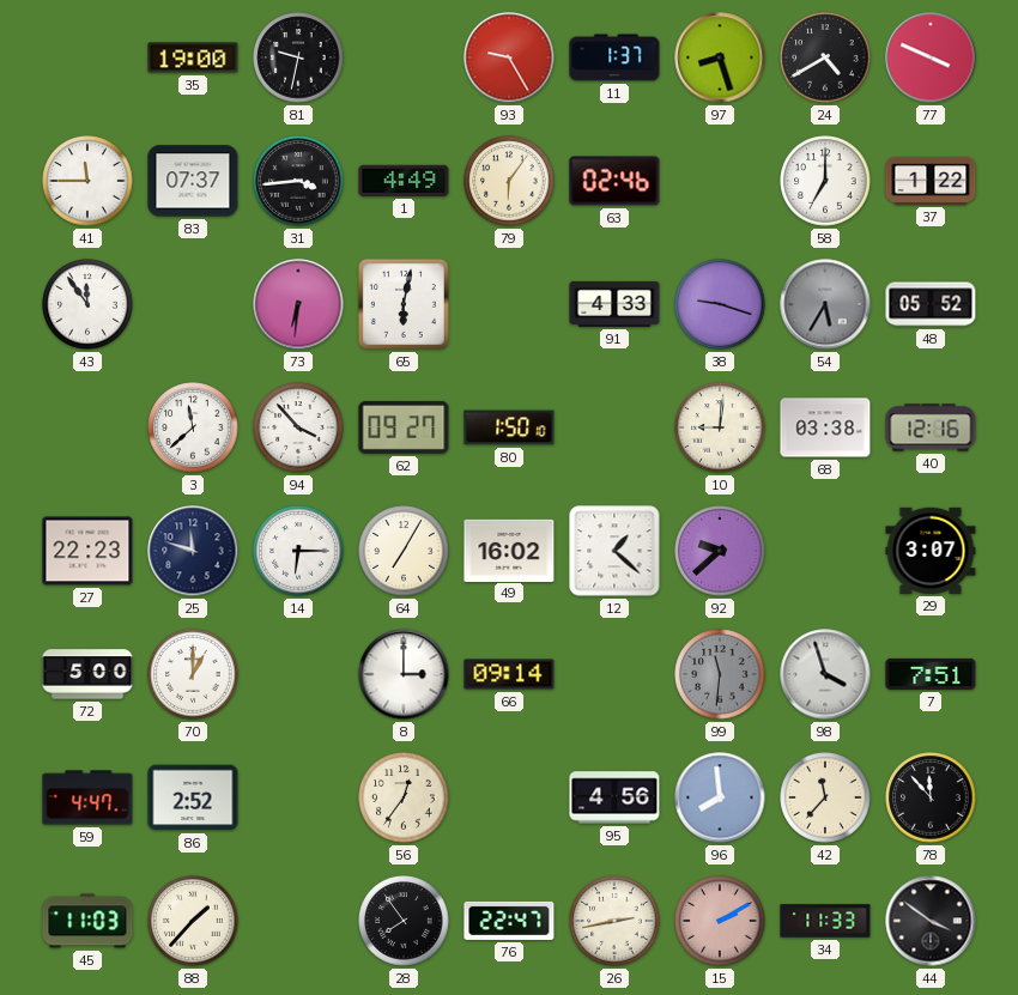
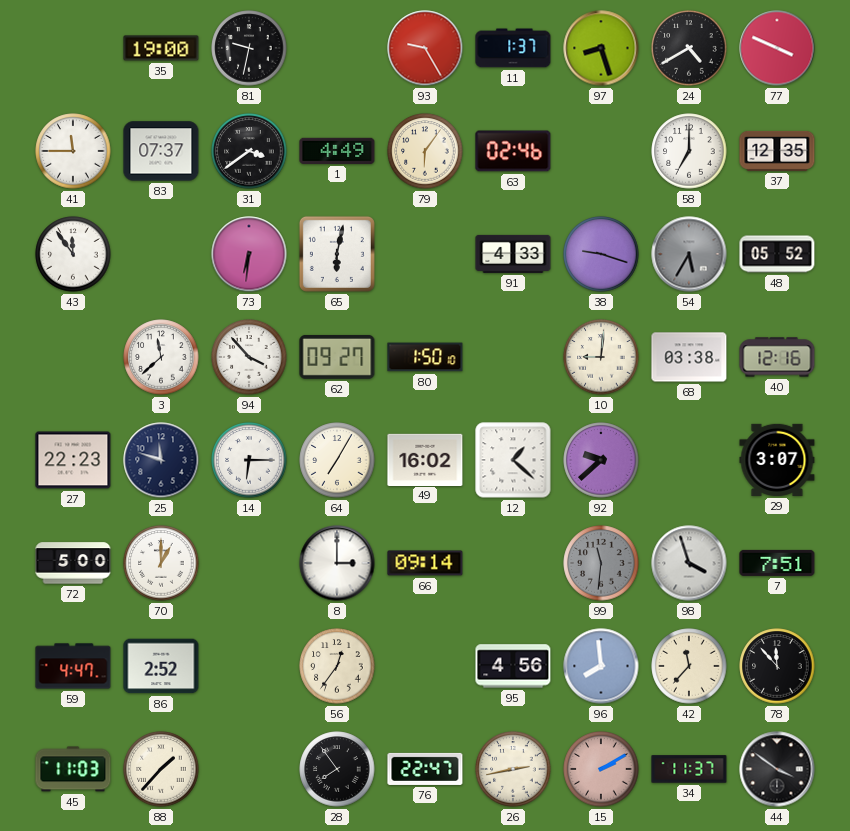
31: 3:44 -> 3:39 (249, 151)
37: 1:22 -> 12:35 (777, 151)
34: 11:33 -> 11:37 (689, 769)
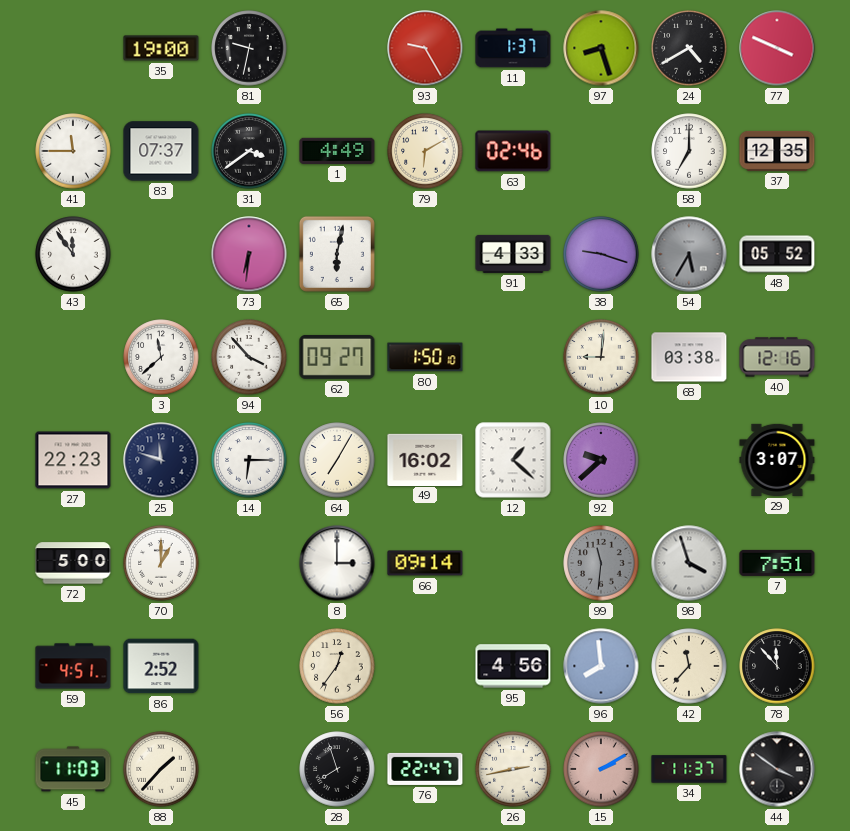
79: 6:06 -> 6:10 (425, 151)
59: 4:47 -> 4:51 (73, 666)
28: 7:54 -> 7:57 (337, 769)
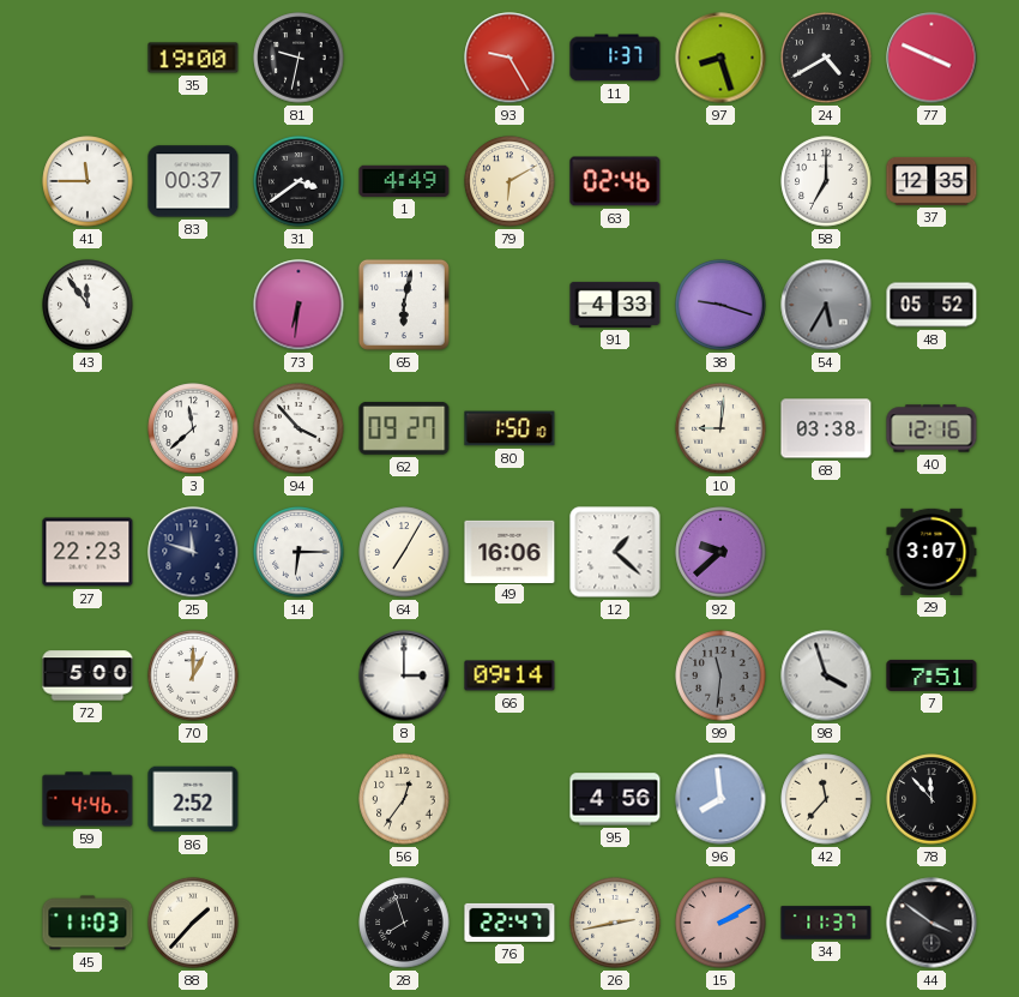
83: 07:37 -> 00:37 (193, 181)
49: 16:02 -> 16:06 (509, 551)
59: 4:51 -> 4:46 (88, 799)
